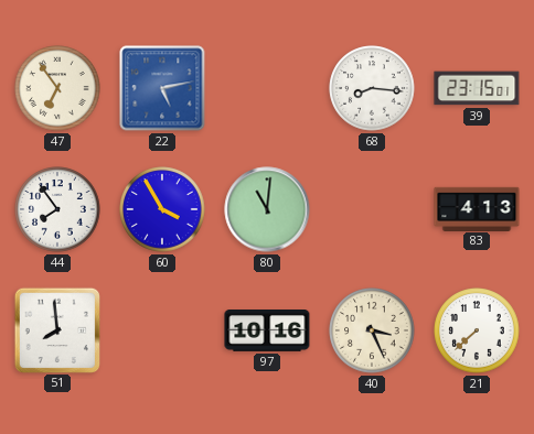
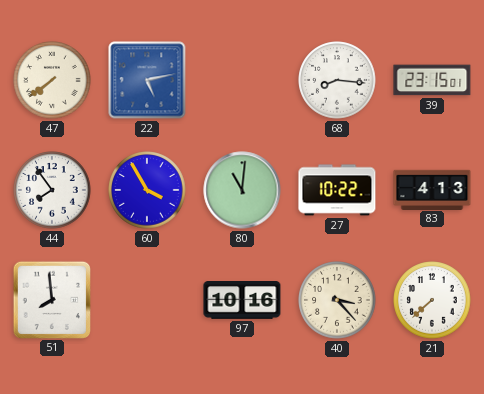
47: 6:54 -> 7:39 (52, 80)
27: none -> 10:22 (337, 190)
40: 3:26 -> 3:23 (337, 300)
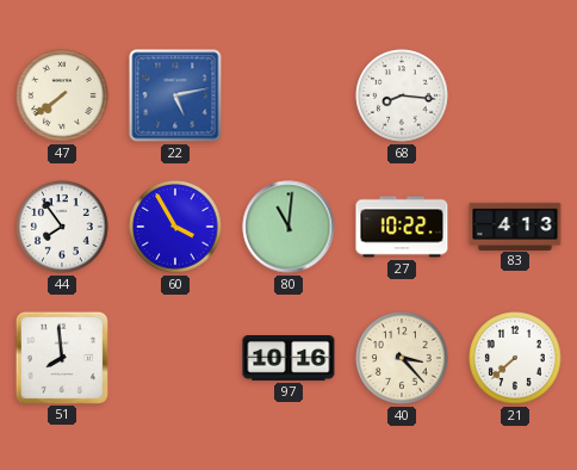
39: 23:15 -> none (432, 80)
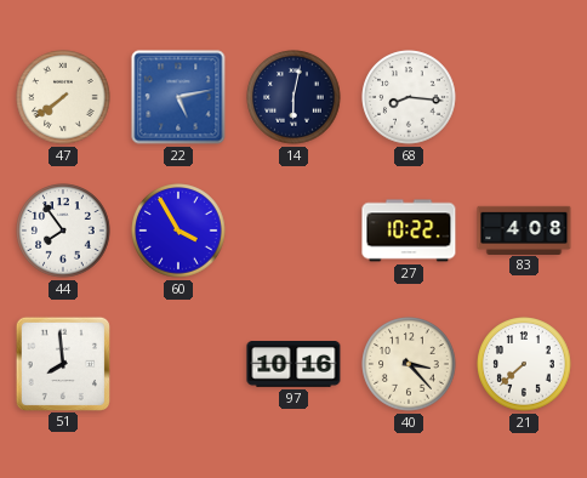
14: none -> 6:02 (293, 97)
80: 11:01 -> none (288, 227)
83: 4:13 -> 4:08 (524, 229)
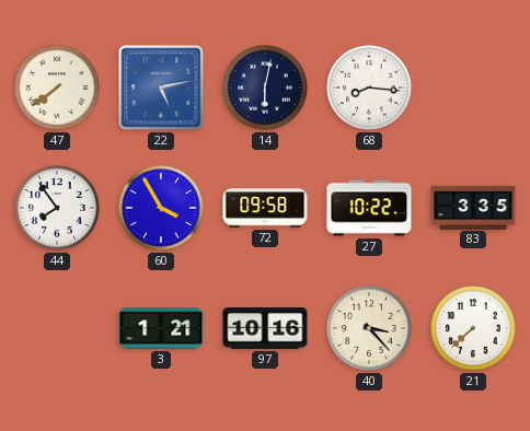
72: none -> 09:58 (265, 208)
83: 4:08 -> 3:35 (473, 207)
51: 7:59 -> none (62, 363)
3: none -> 1:21 (161, 328)
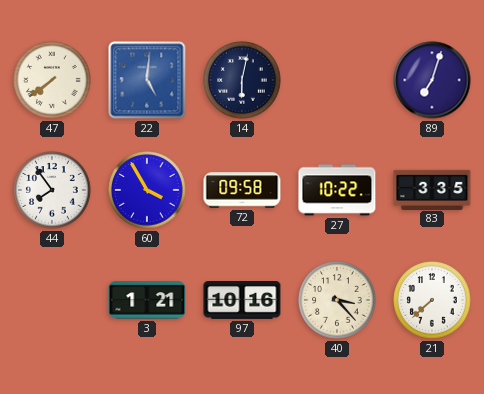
22: 5:13 -> 5:01 (147, 80)
68: 8:16 -> none (369, 88)
89: none -> 7:03 (432, 80)
